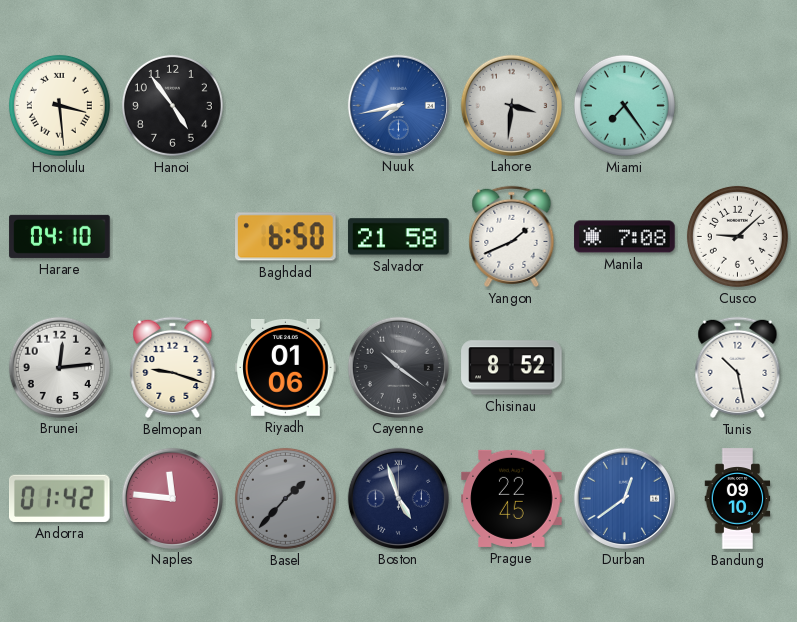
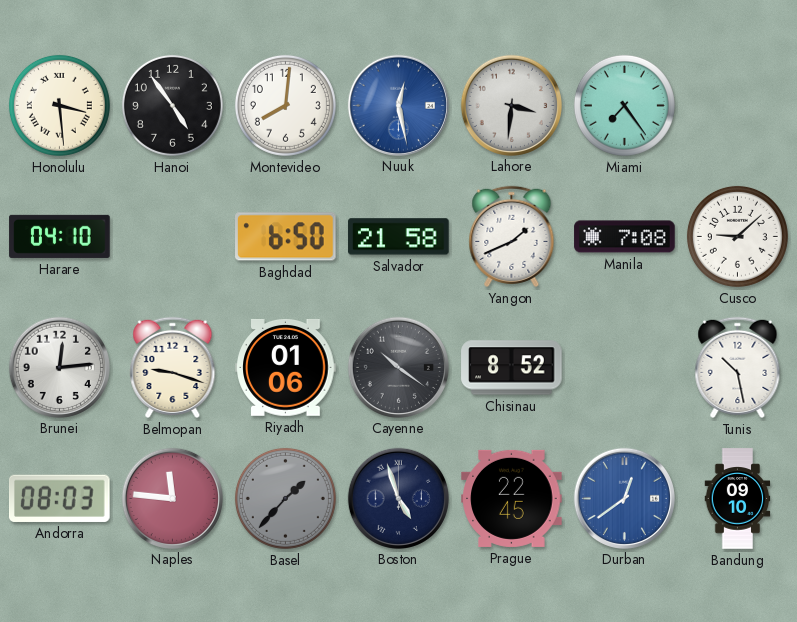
Montevideo: none -> 8:01 (285, 105)
Nuuk: 7:43 -> 12:28 (398, 105)
Andorra: 01:42 -> 08:03 (60, 498)
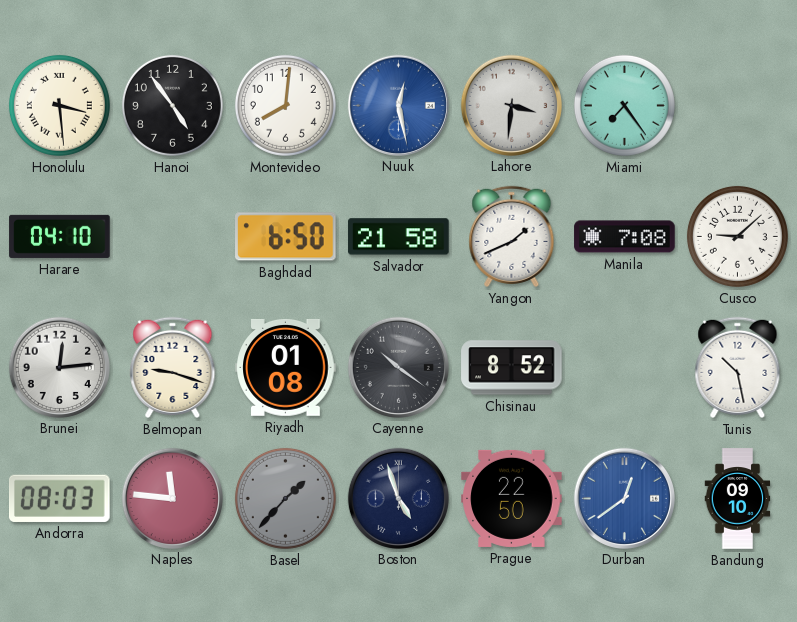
Riyadh: 01:06 -> 01:08 (286, 367)
Prague: 22:45 -> 22:50 (512, 498)
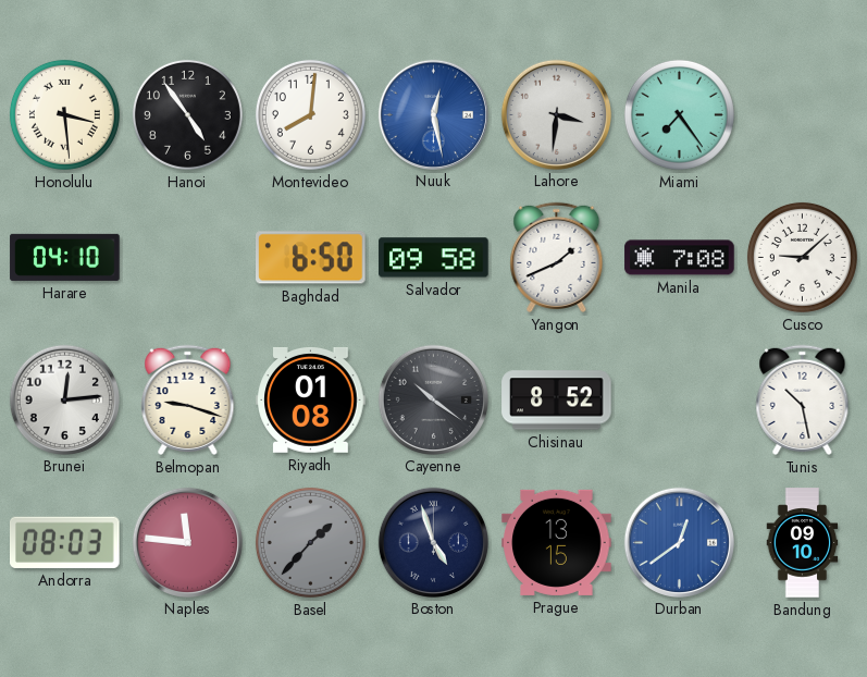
Salvador: 21:58 -> 09:58 (434, 258)
Prague: 22:50 -> 13:15 (557, 542)
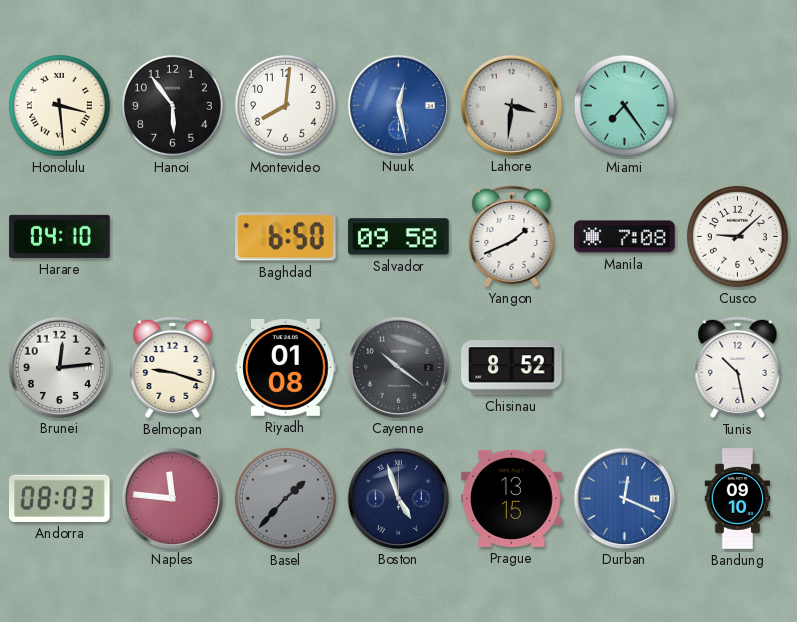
Hanoi: 4:54 -> 5:54 (172, 105)
Durban: 12:39 -> 12:19 (624, 498)
